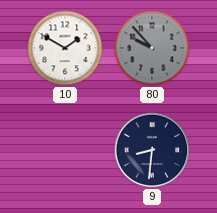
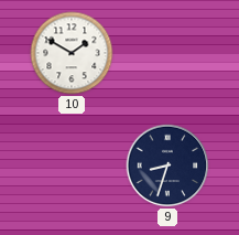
80: 9:53 -> none (152, 48)
9: 8:31 -> 8:33 (167, 165)
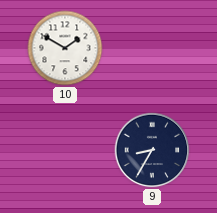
9: 8:33 -> 8:35 (152, 150)
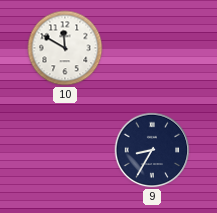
10: 1:50 -> 11:50 (65, 48)
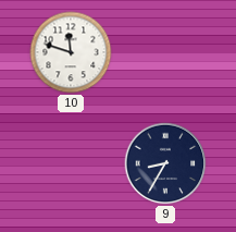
10: 11:50 -> 11:48 (71, 52)
